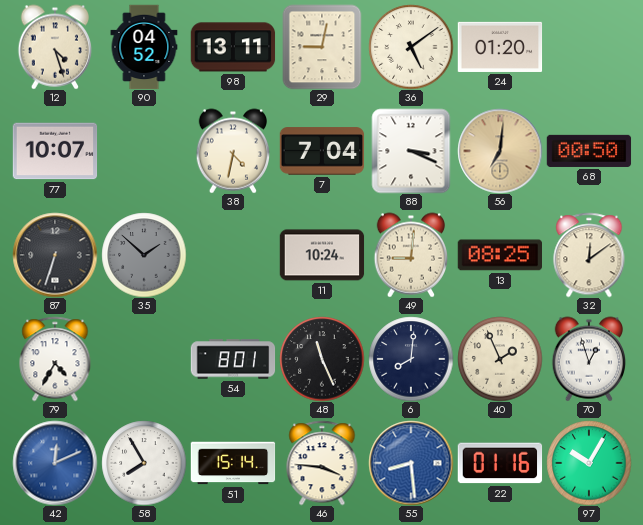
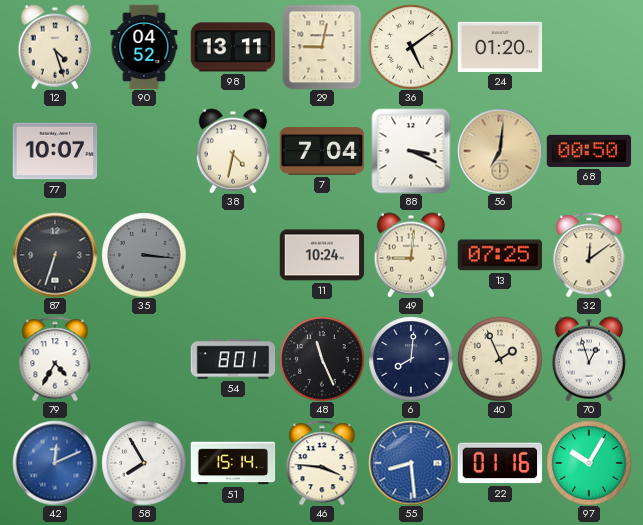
35: 1:52 -> 3:16 (144, 255)
13: 08:25 -> 07:25 (499, 255)
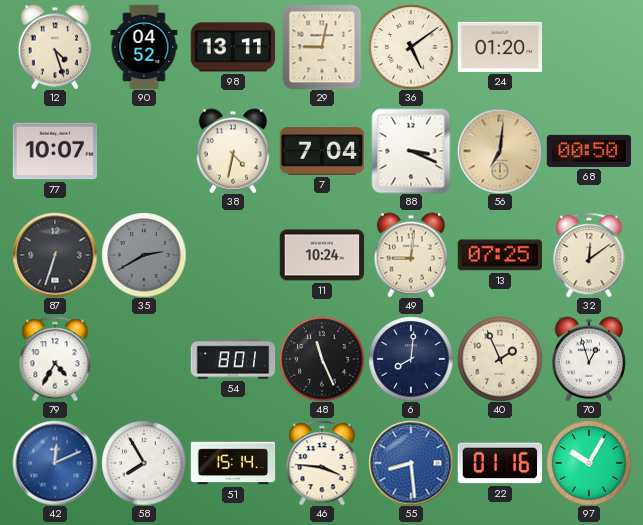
35: 3:16 -> 2:40 (144, 255)
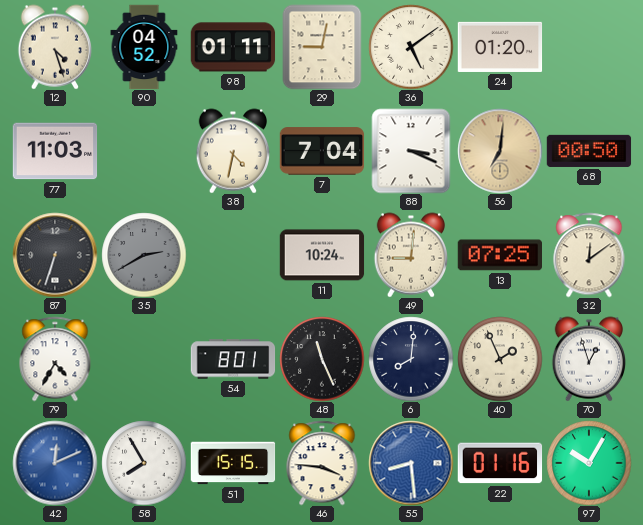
98: 13:11 -> 01:11 (233, 47)
77: 10:07 -> 11:03 (55, 151)
51: 15:14 -> 15:15 (233, 463)
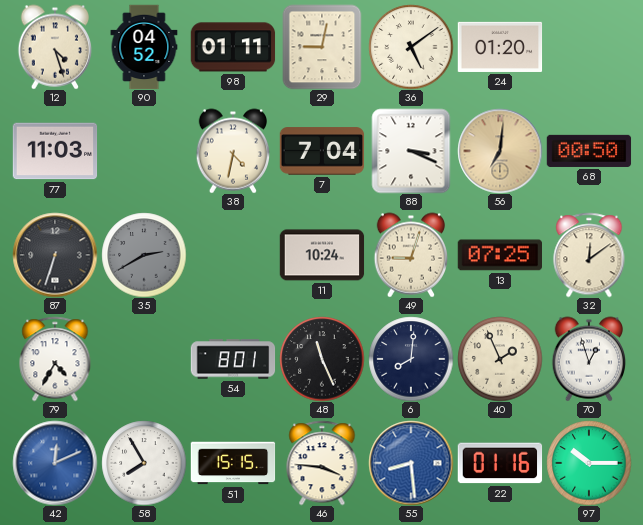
49: 9:01 -> 9:03 (410, 255)
97: 10:05 -> 10:15 (589, 463)
